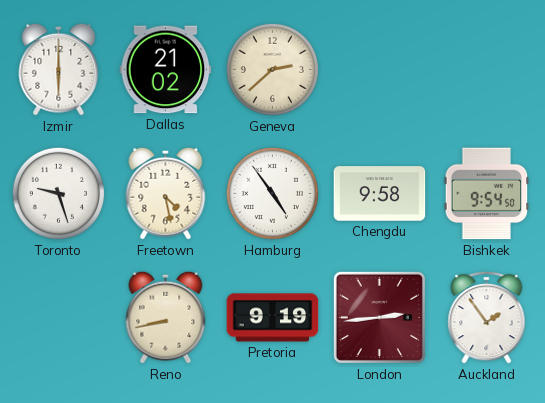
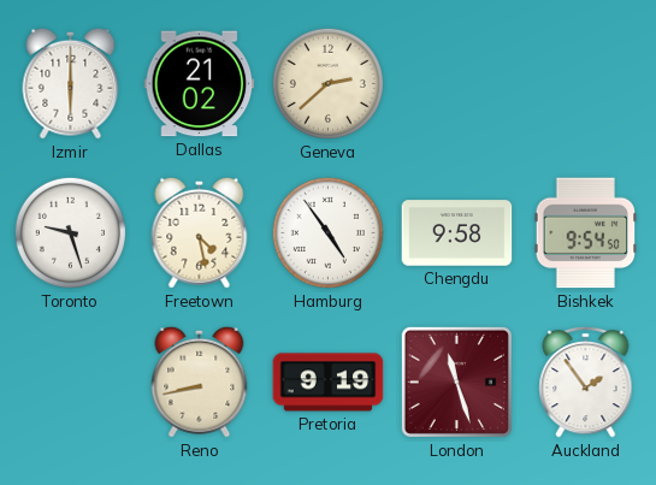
London: 2:44 -> 11:27 (456, 382)
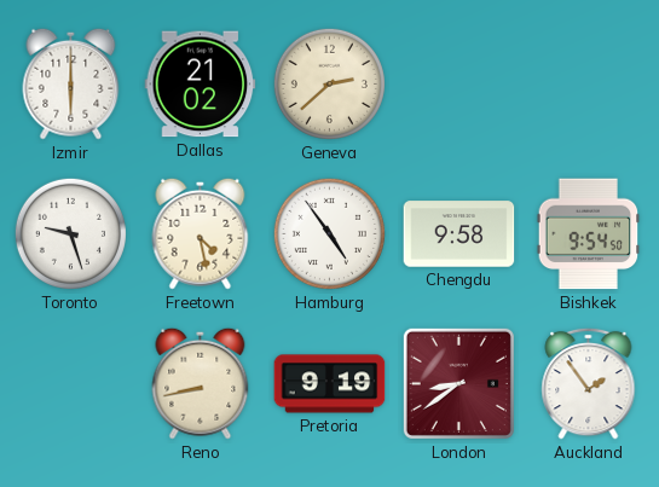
London: 11:27 -> 8:39 (458, 383)
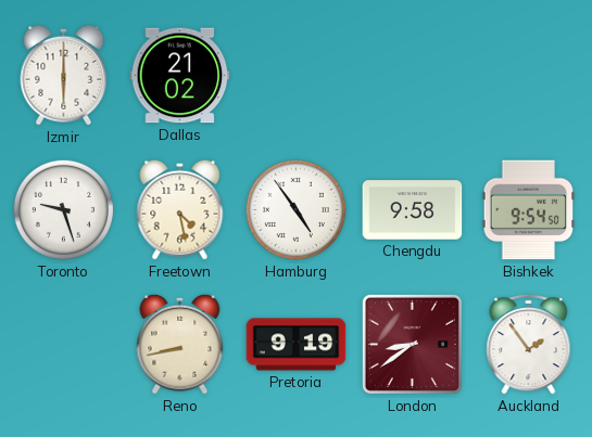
Geneva: 2:38 -> none (329, 83)
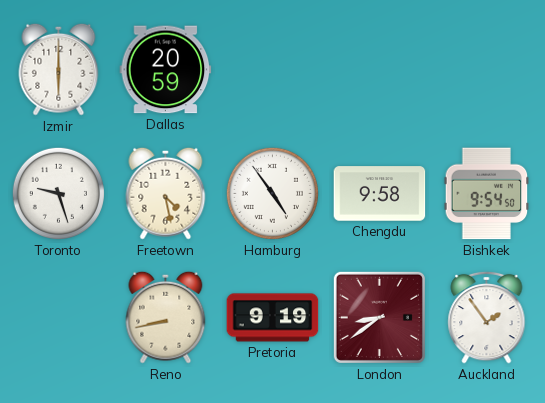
Dallas: 21:02 -> 20:59 (166, 70)
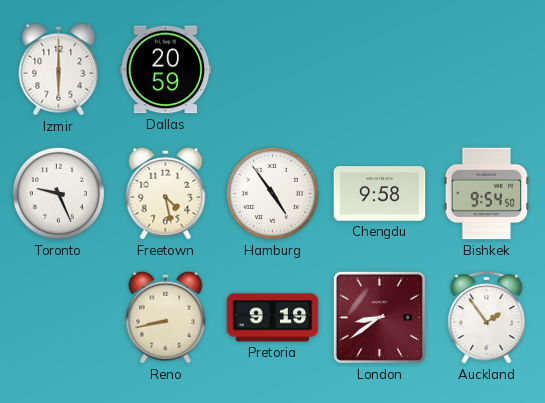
Toronto: 9:27 -> 9:26 (58, 193)
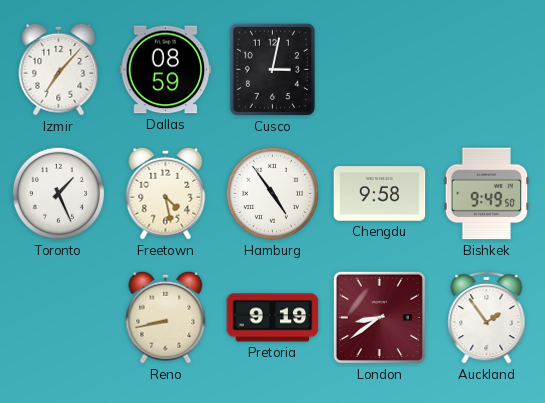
Izmir: 6:00 -> 7:07 (59, 69)
Dallas: 20:59 -> 08:59 (166, 70)
Cusco: none -> 3:02 (272, 69)
Toronto: 9:26 -> 1:26 (58, 193)
Bishkek: 9:54 -> 9:49 (487, 194)
